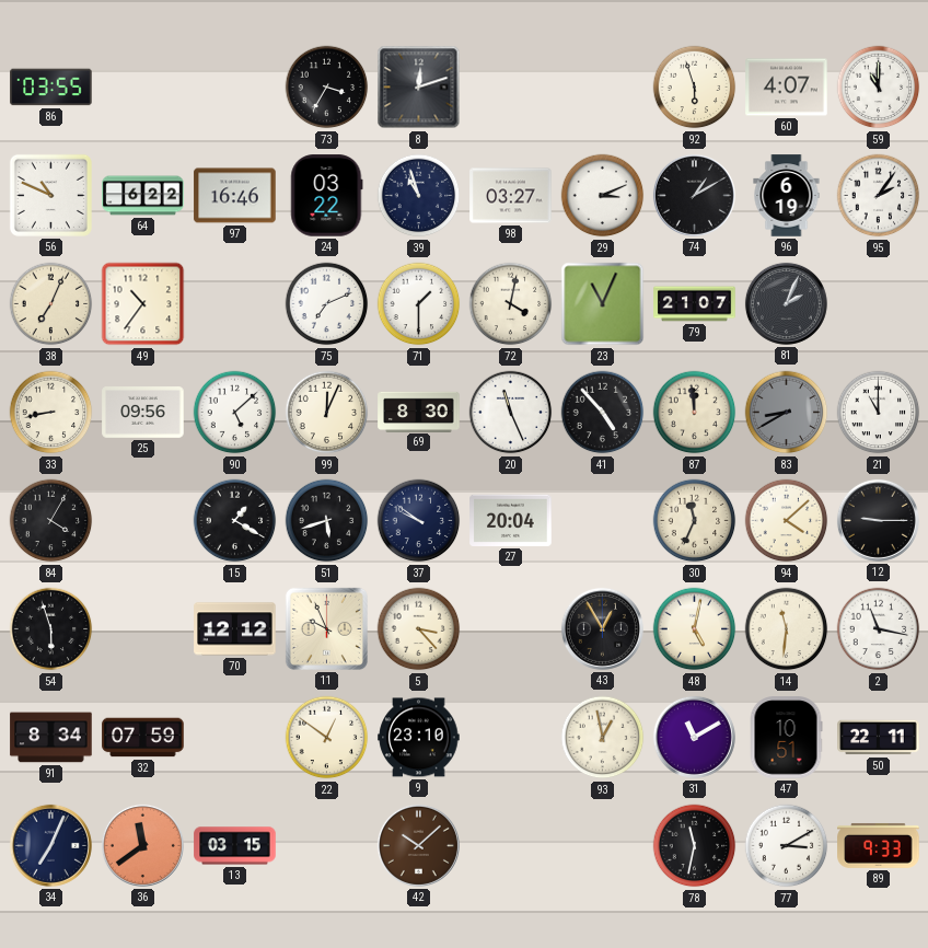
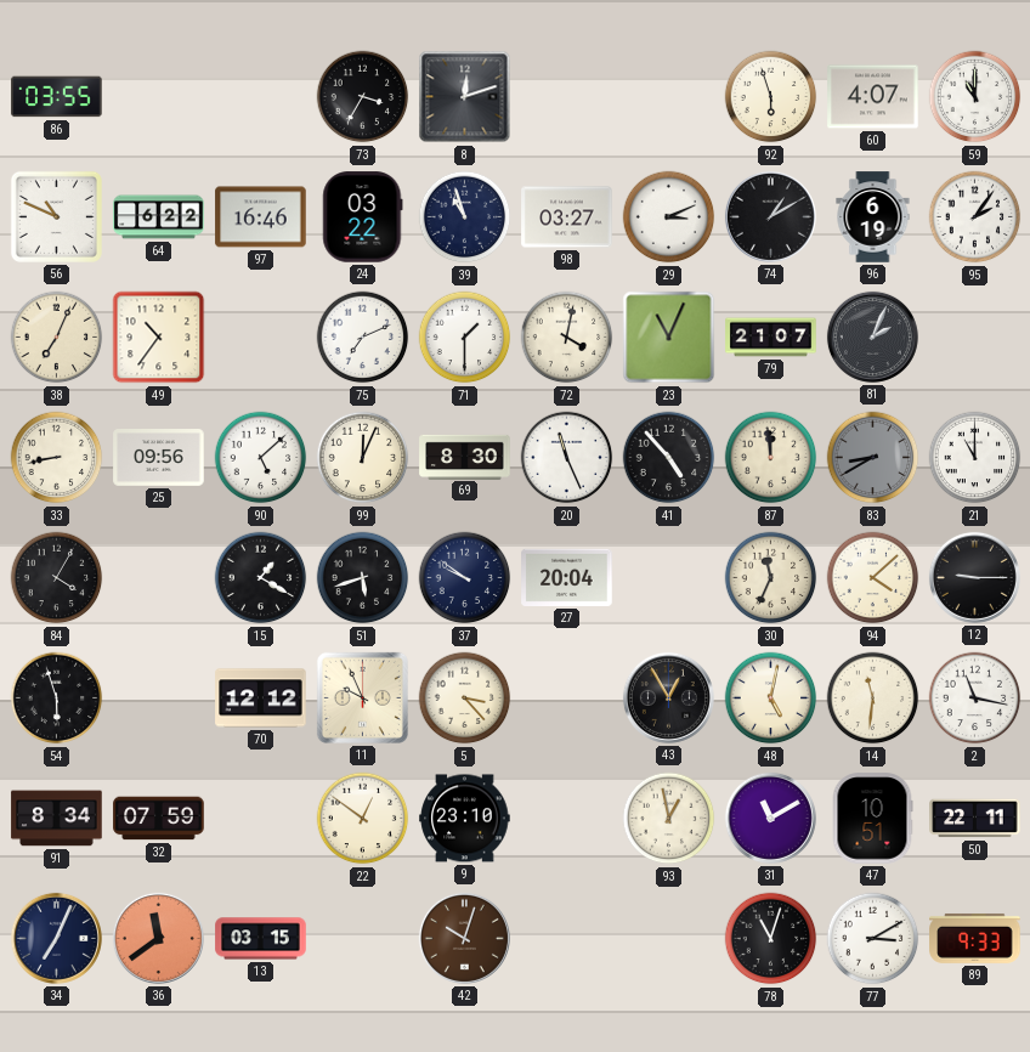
42: 10:08 -> 10:03 (464, 938)
78: 11:32 -> 11:03 (771, 939)
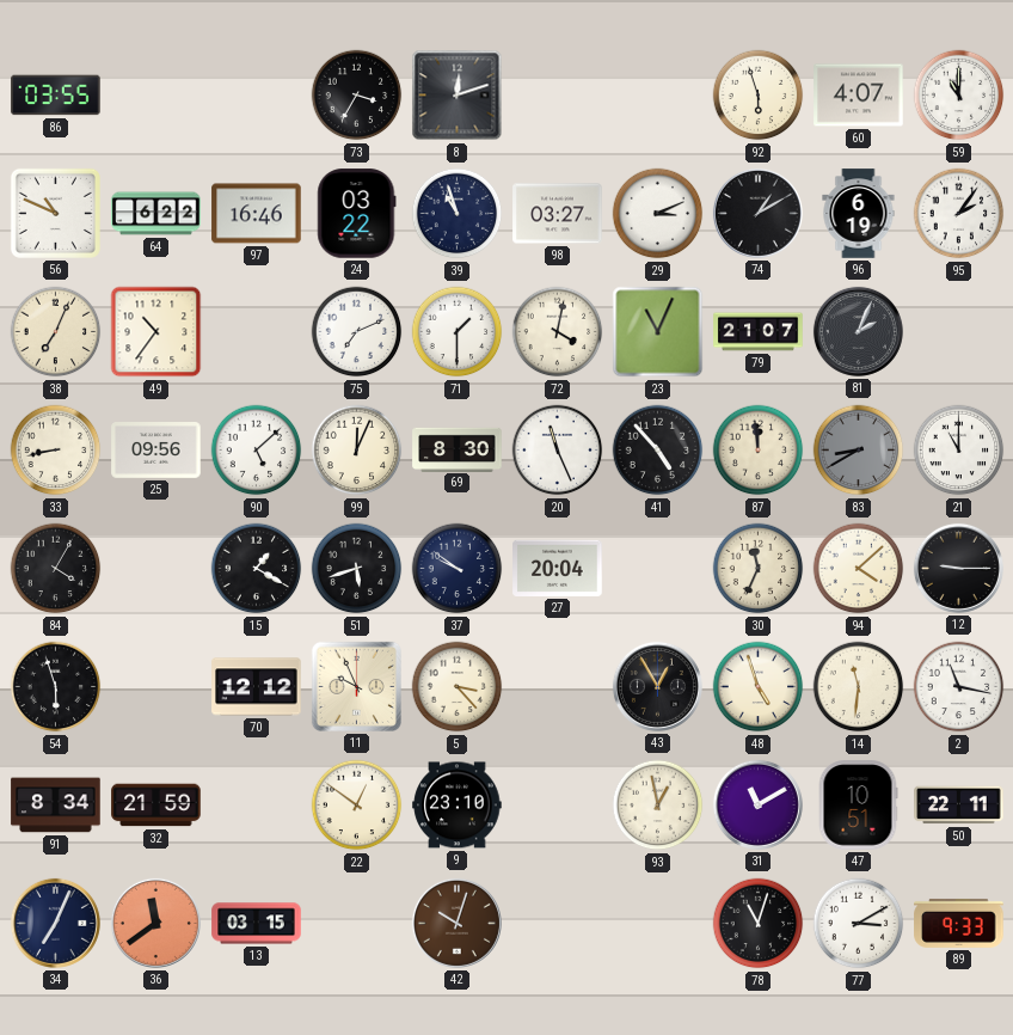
48: 5:02 -> 4:57 (759, 687)
32: 07:59 -> 21:59 (156, 806)
